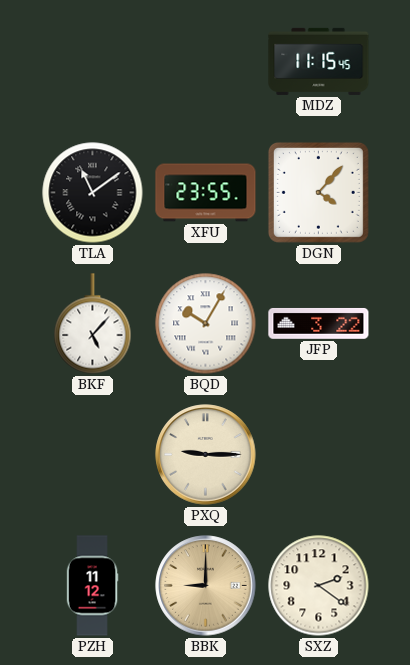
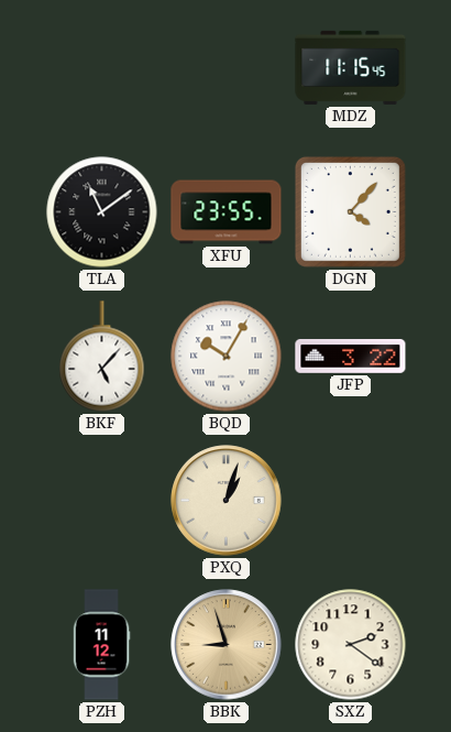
PXQ: 9:15 -> 1:03 (227, 501)
BBK: 9:00 -> 8:57 (227, 645)
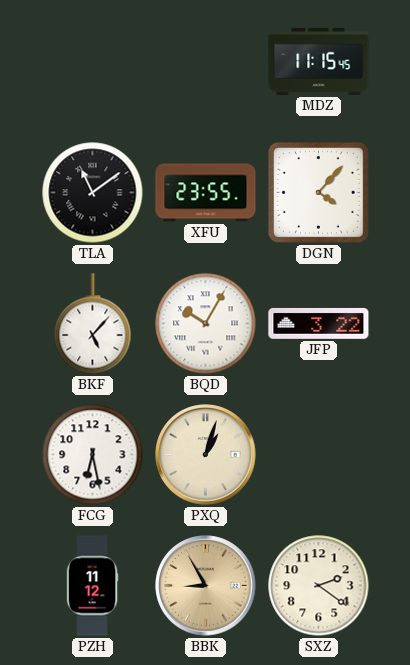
FCG: none -> 6:28 (93, 455)
BBK: 8:57 -> 8:55 (206, 586)
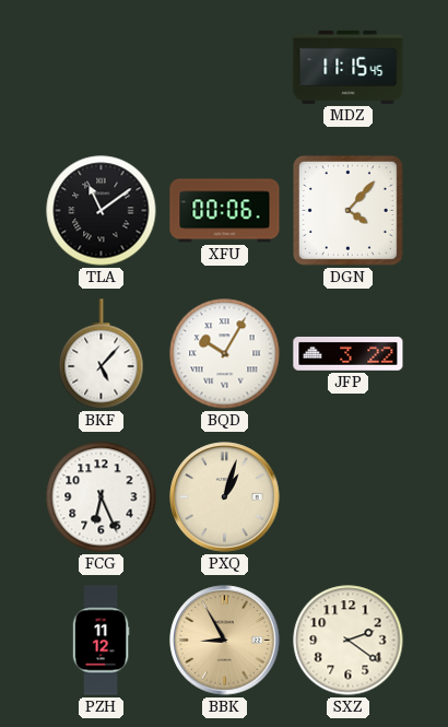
XFU: 23:55 -> 00:06 (225, 211)
FCG: 6:28 -> 6:26 (102, 497)
